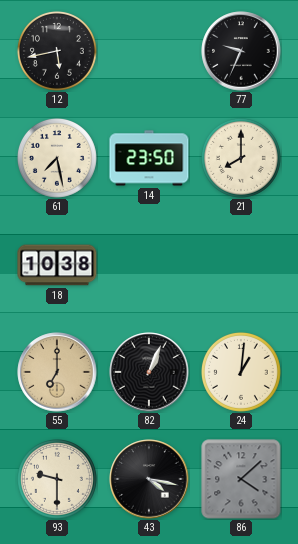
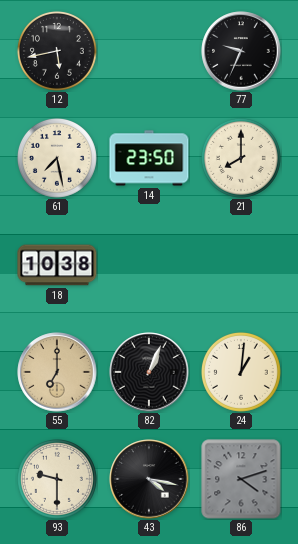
86: 4:08 -> 4:12 (241, 479)
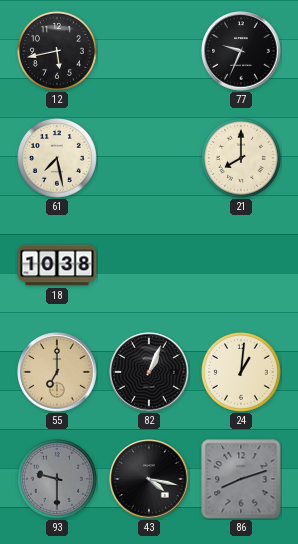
14: 23:50 -> none (149, 158)
93 dial: cream -> grey (57, 479)
86: 4:12 -> 8:12 (241, 479)
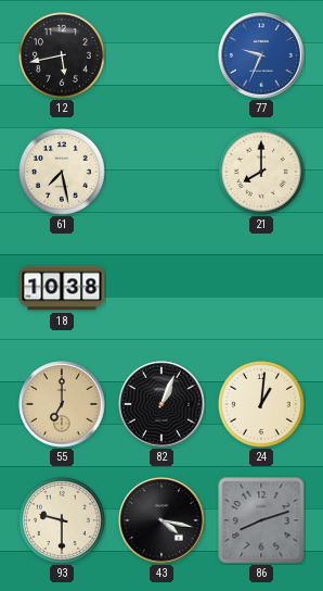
77 dial: black -> blue (261, 55)
93 dial: grey -> cream (62, 520)
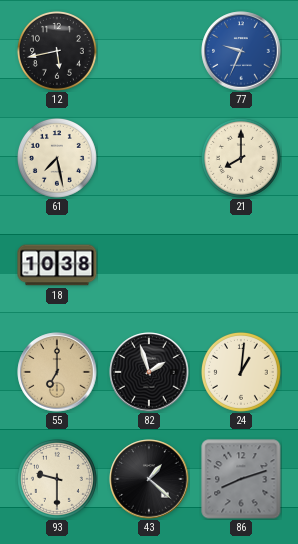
82: 1:04 -> 1:57 (149, 372)
43: 4:17 -> 1:22 (149, 479)
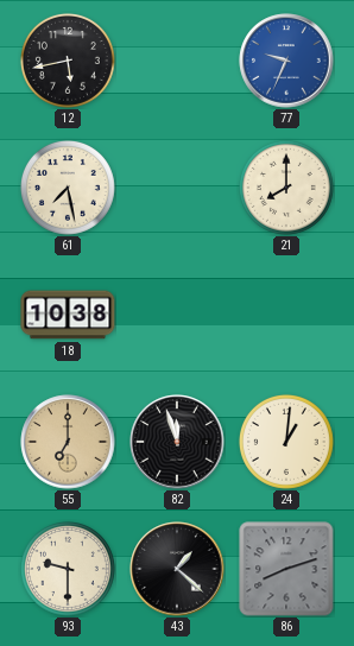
82: 1:57 -> 11:57 (177, 442)
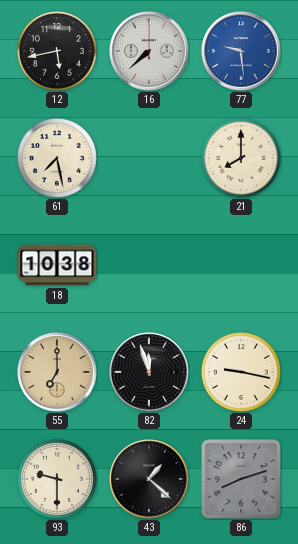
16: none -> 7:38 (149, 51)
77: 9:34 -> 9:29 (241, 51)
24: 1:01 -> 9:17 (241, 372)
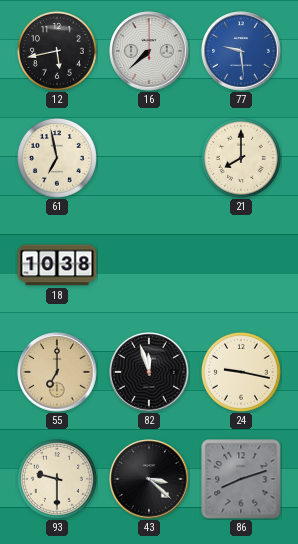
61: 7:28 -> 6:58 (57, 158)
43: 1:22 -> 3:22 (149, 479)
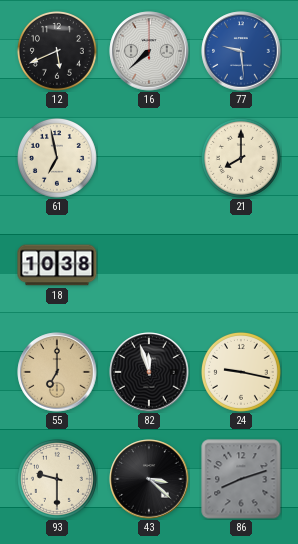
12: 5:43 -> 5:41 (57, 51)
